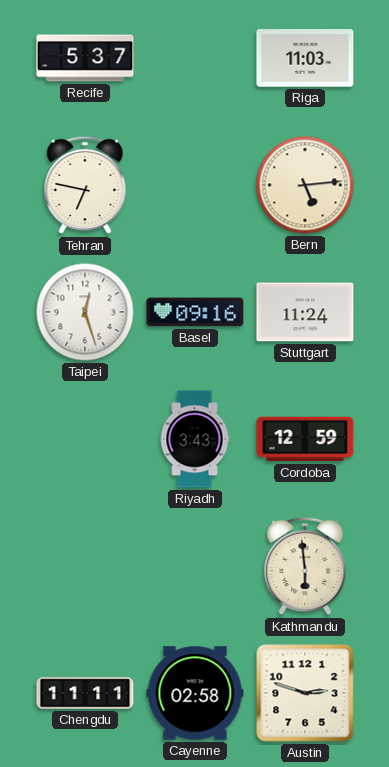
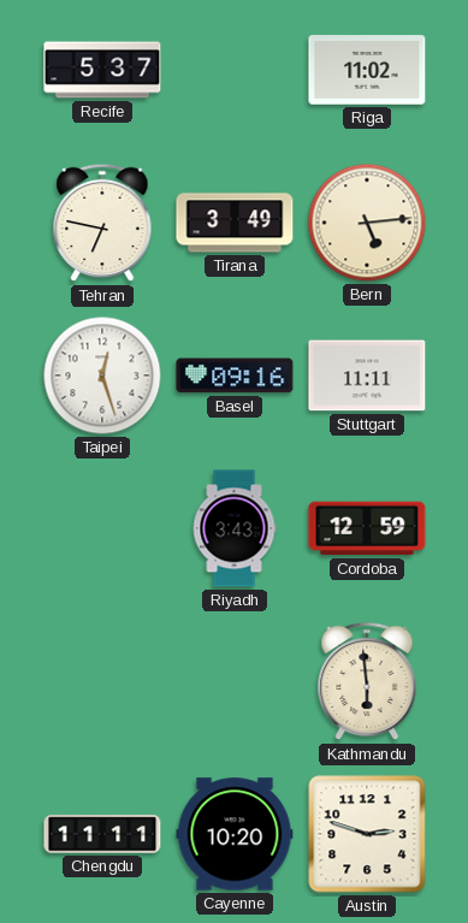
Riga: 11:03 -> 11:02 (367, 70)
Tirana: none -> 3:49 (235, 223)
Stuttgart: 11:24 -> 11:11 (367, 375)
Cayenne: 02:58 -> 10:20 (235, 834)
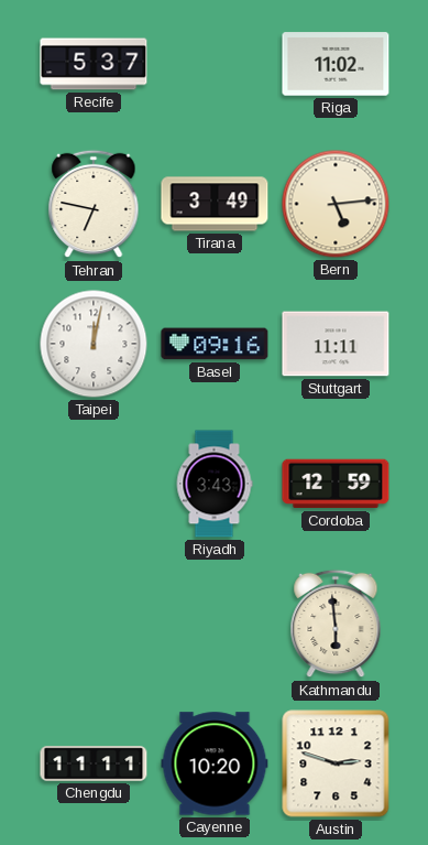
Taipei: 12:27 -> 12:02 (94, 344)
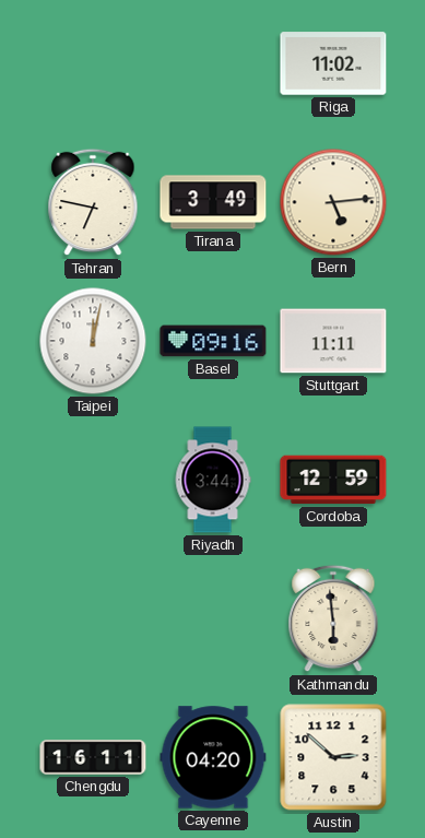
Recife: 5:37 -> none (94, 64)
Riyadh: 3:43 -> 3:44 (213, 480)
Chengdu: 11:11 -> 16:11 (93, 757)
Cayenne: 10:20 -> 04:20 (213, 757)
Austin: 2:48 -> 2:52 (333, 757)
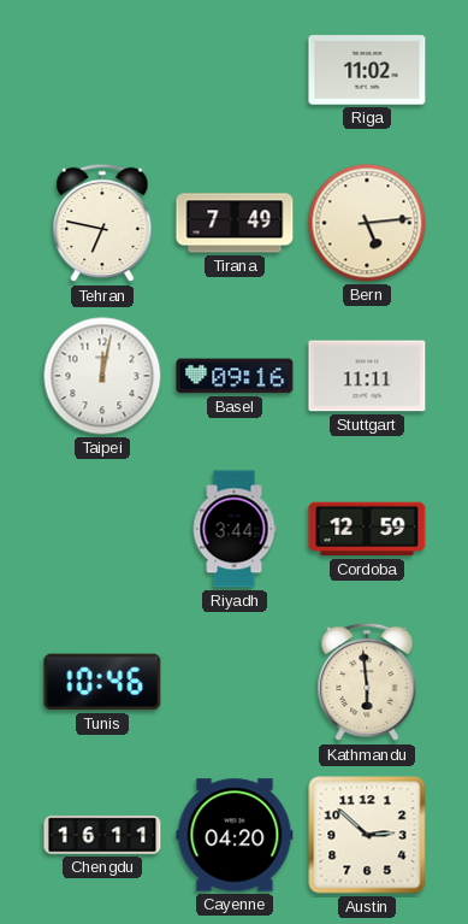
Tirana: 3:49 -> 7:49 (235, 223)
Tunis: none -> 10:46 (102, 682)
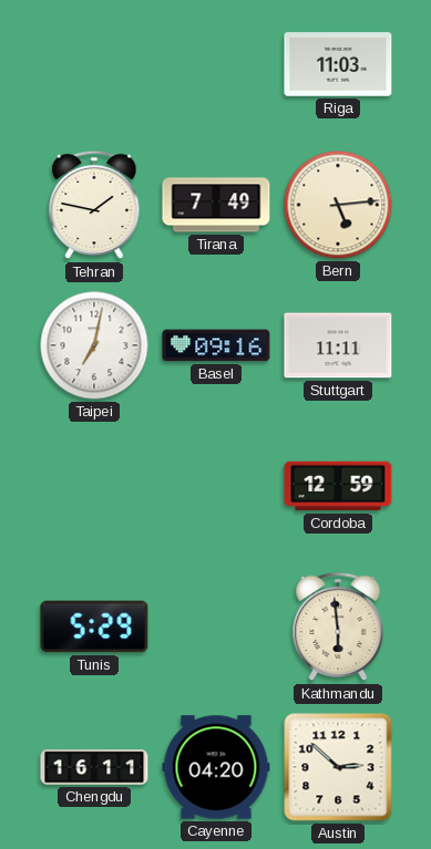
Riga: 11:02 -> 11:03 (338, 64)
Tehran: 6:47 -> 1:47 (94, 205)
Taipei: 12:02 -> 7:02 (94, 345)
Riyadh: 3:44 -> none (235, 529)
Tunis: 10:46 -> 5:29 (94, 627)
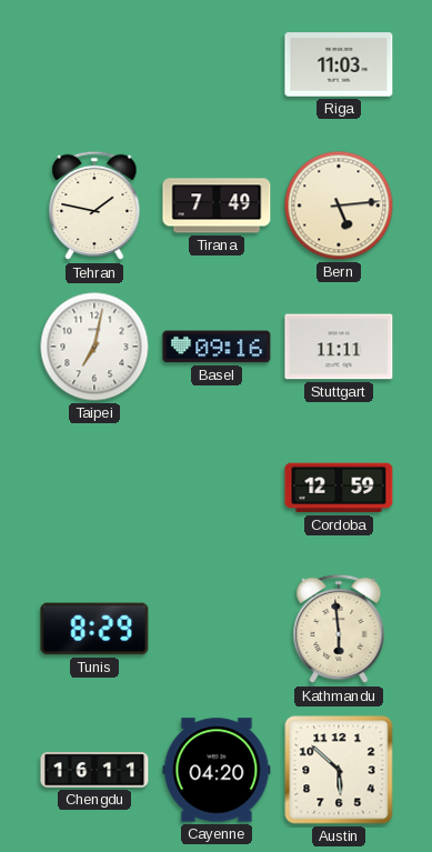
Tunis: 5:29 -> 8:29 (94, 629)
Austin: 2:52 -> 5:52 (339, 770)
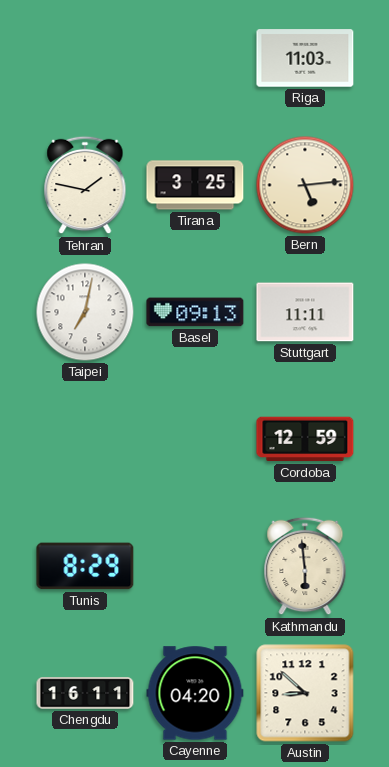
Tirana: 7:49 -> 3:25 (195, 185)
Basel: 09:16 -> 09:13 (195, 312)
Austin: 5:52 -> 8:52 (305, 693)
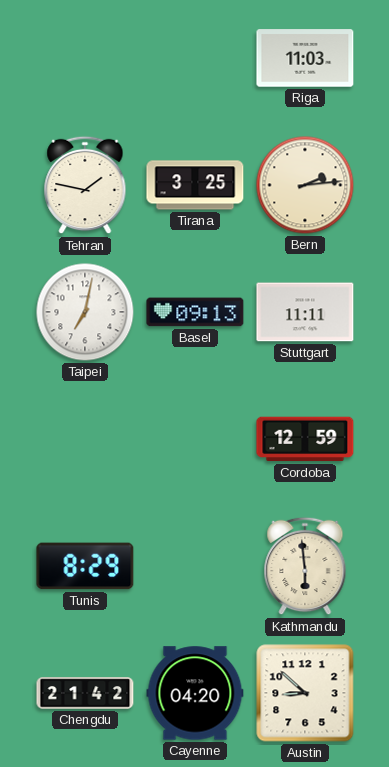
Bern: 5:14 -> 2:14 (305, 185)
Chengdu: 16:11 -> 21:42 (85, 693)
